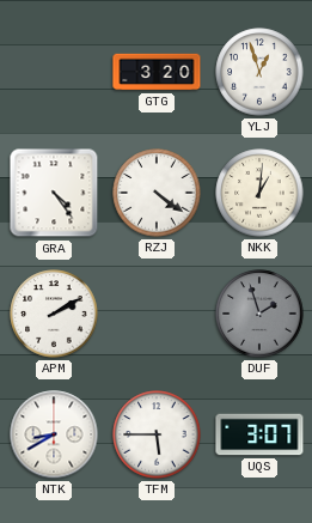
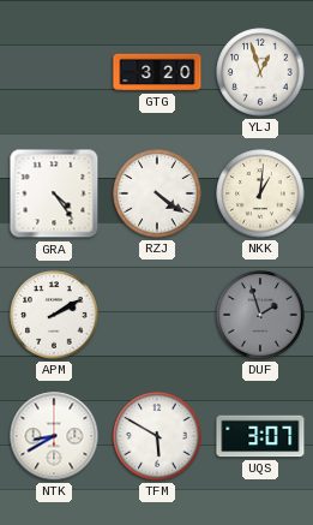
TFM: 5:45 -> 5:50 (157, 436)
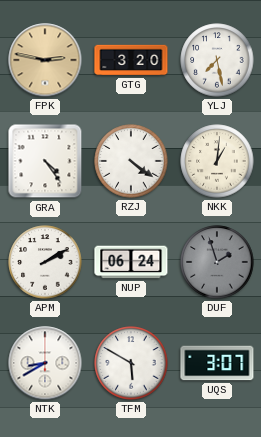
FPK: none -> 2:47 (45, 60)
YLJ: 12:57 -> 7:28 (217, 60)
NUP: none -> 06:24 (131, 262)
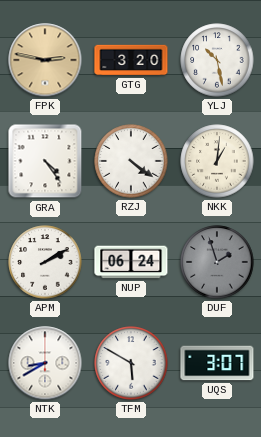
YLJ: 7:28 -> 10:28 (217, 60)
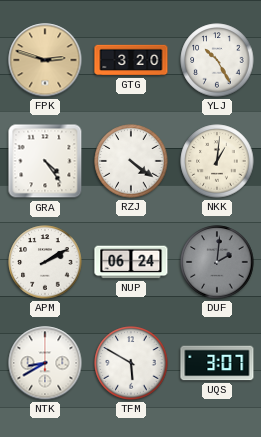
FPK: 2:47 -> 2:48 (45, 60)
YLJ: 10:28 -> 10:25 (217, 60)
DUF: 1:57 -> 2:01 (217, 262)
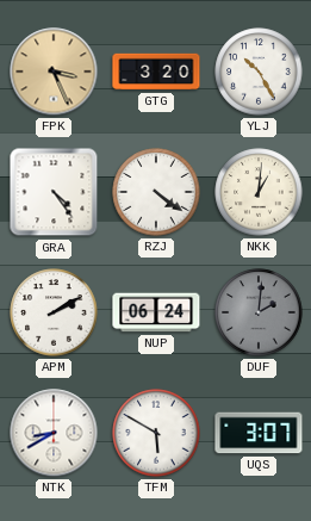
FPK: 2:48 -> 3:26 (54, 72)
